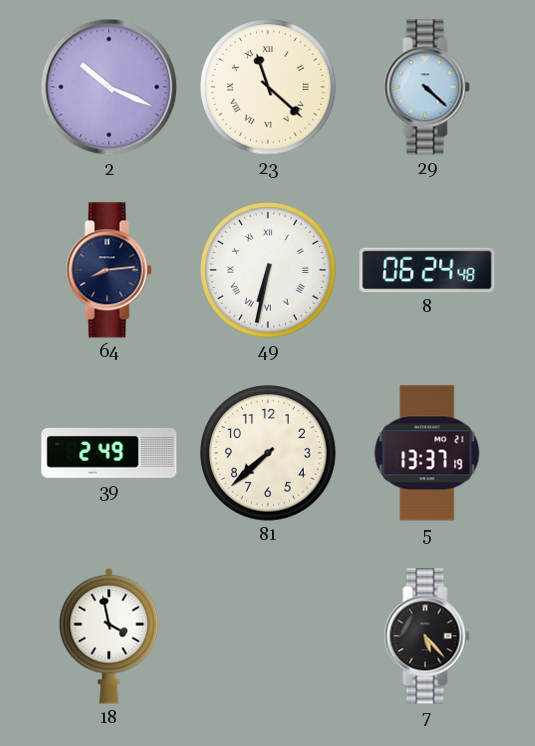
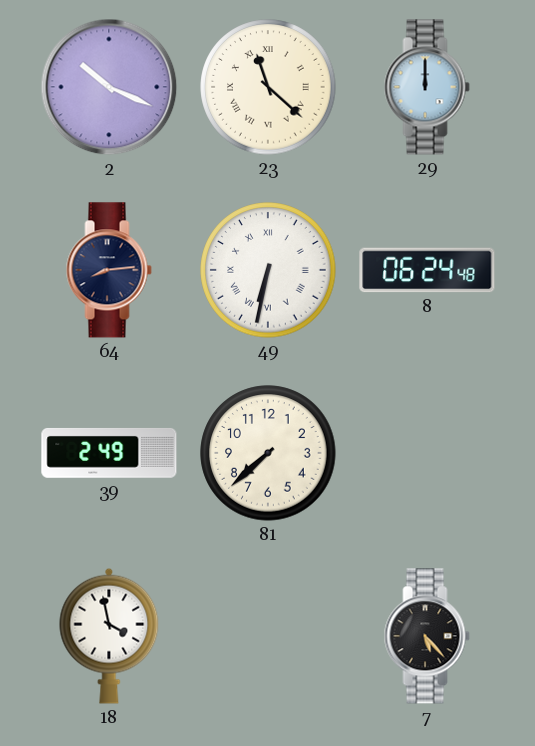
29: 4:22 -> 12:00 (427, 87)
5: 13:37 -> none (427, 453)
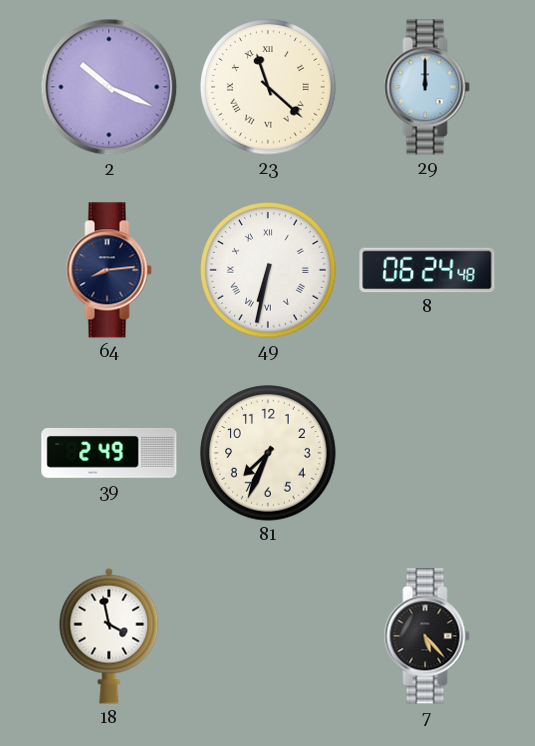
81: 7:38 -> 7:34 (268, 453)
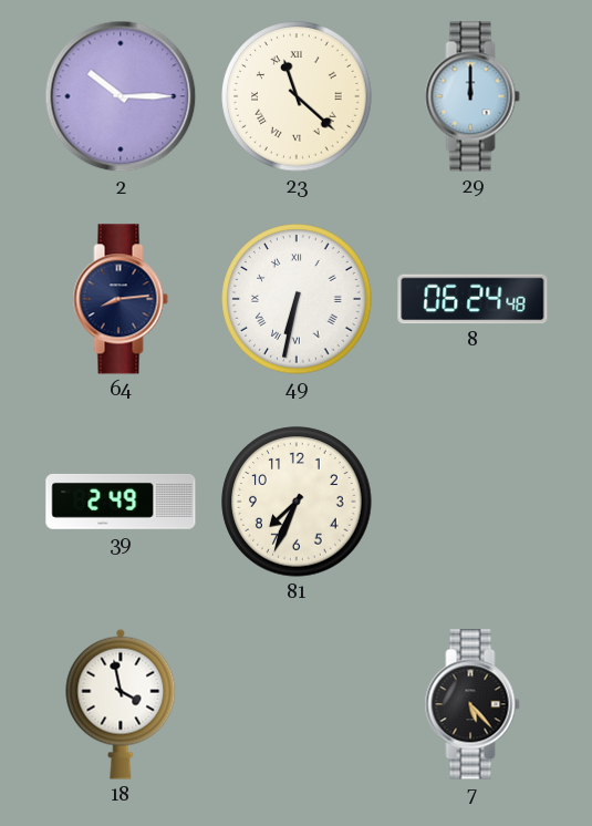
2: 10:19 -> 10:15 (121, 96)
